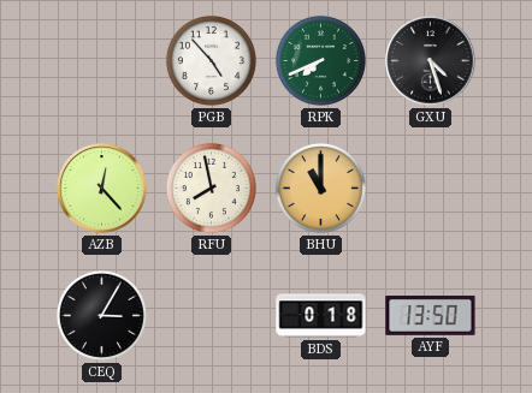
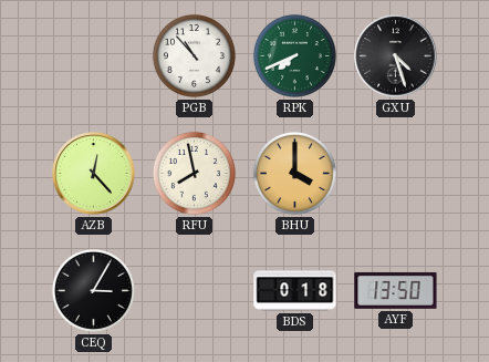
PGB: 4:53 -> 10:53 (194, 55)
BHU: 11:00 -> 4:00 (294, 173)
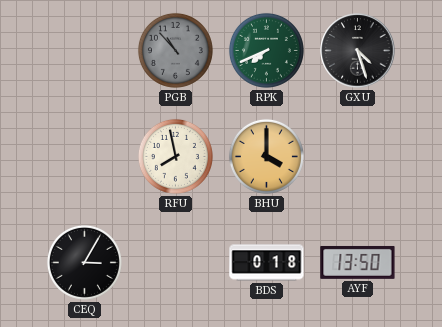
PGB dial: white -> grey (175, 50)
AZB: 12:23 -> none (94, 174)
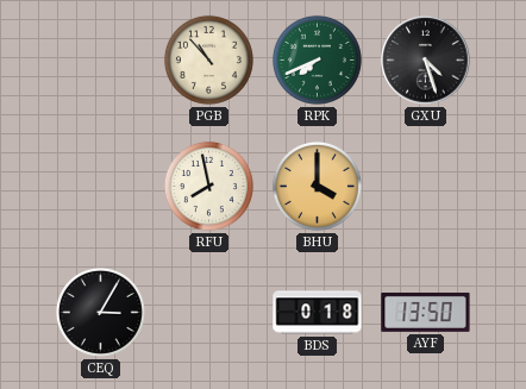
PGB dial: grey -> cream (208, 59)
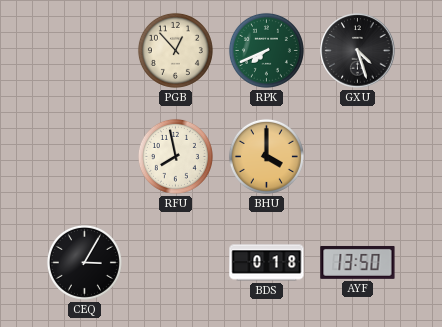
PGB: 10:53 -> 12:53 (175, 50)
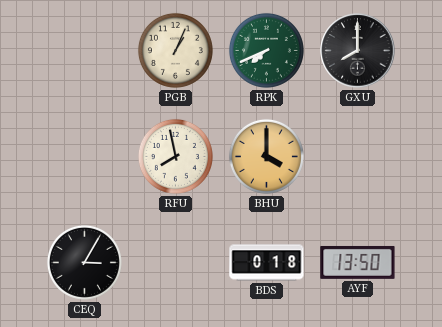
PGB: 12:53 -> 1:04 (175, 50)
GXU: 4:27 -> 8:00 (358, 51)
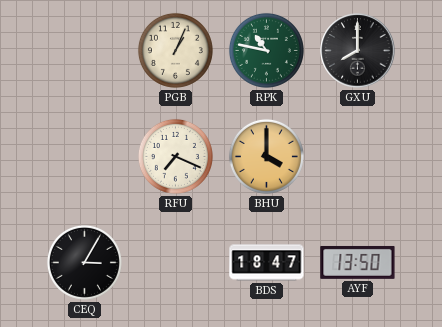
RPK: 7:41 -> 10:47 (266, 50)
RFU: 7:58 -> 7:19 (175, 156)
BDS: 0:18 -> 18:47 (267, 263)
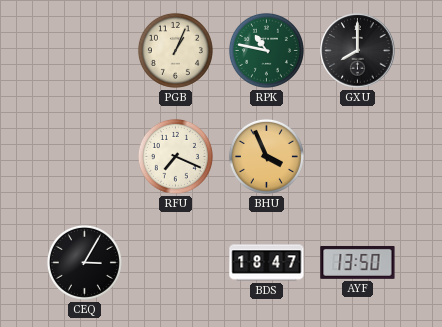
BHU: 4:00 -> 3:56 (266, 156)
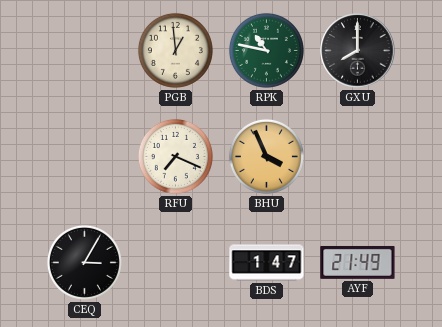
PGB: 1:04 -> 12:59 (175, 50)
BDS: 18:47 -> 1:47 (267, 263)
AYF: 13:50 -> 21:49 (358, 262)
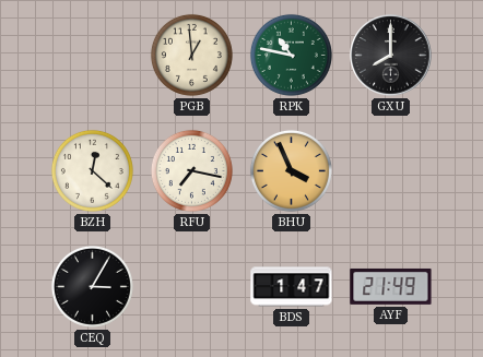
BZH: none -> 12:22 (92, 170)
RFU: 7:19 -> 7:17 (191, 170)
